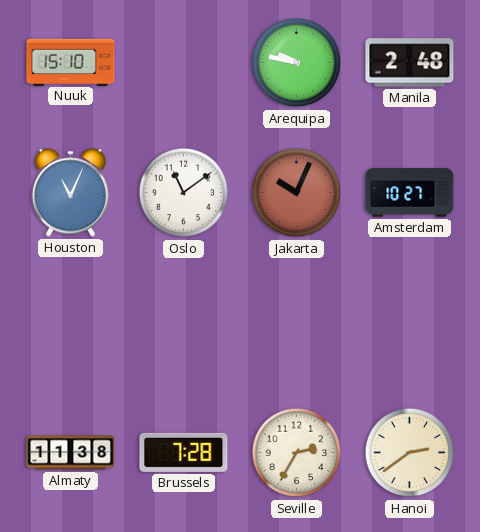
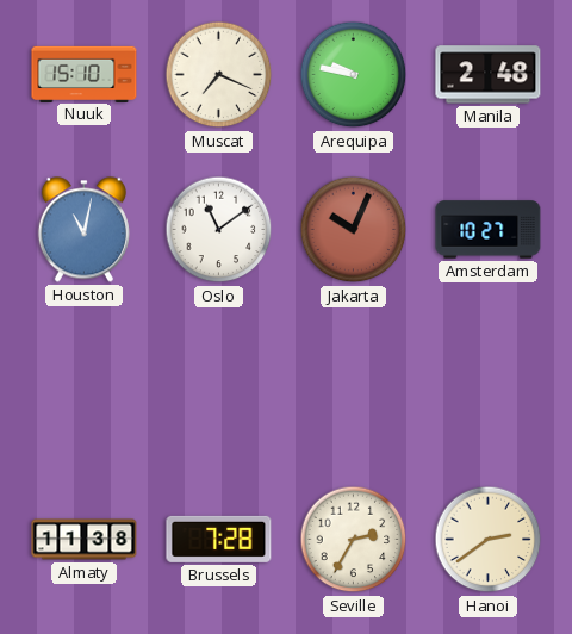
Muscat: none -> 7:19 (219, 75)
Houston: 11:04 -> 11:02 (83, 230)
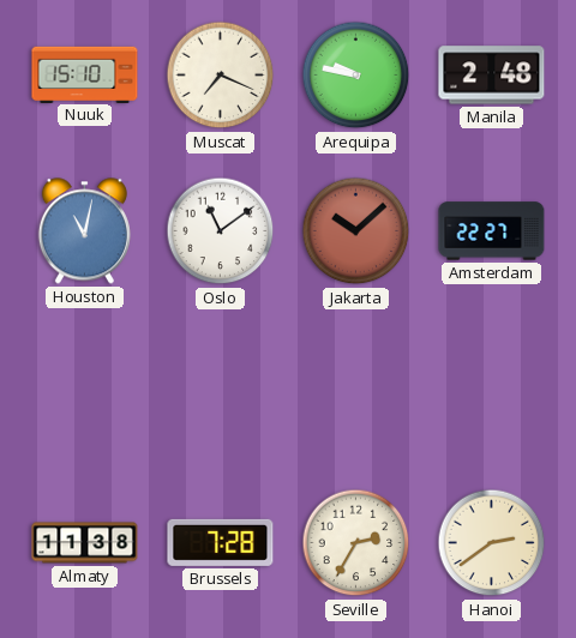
Jakarta: 10:04 -> 10:08 (356, 231)
Amsterdam: 10:27 -> 22:27 (492, 231)
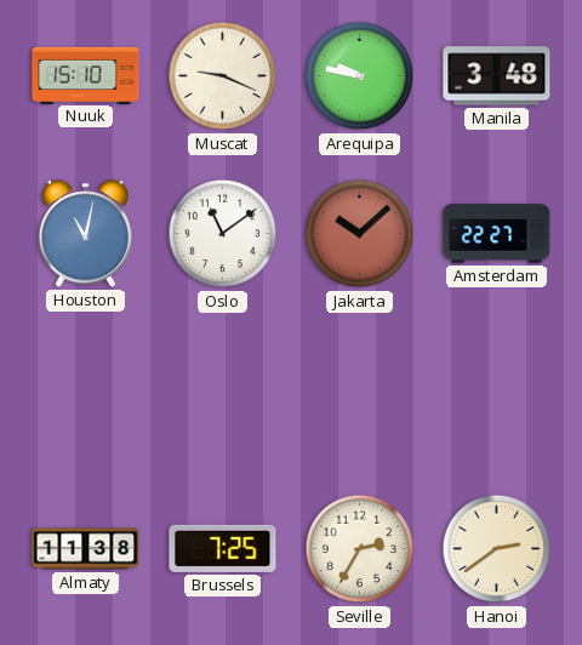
Muscat: 7:19 -> 9:19 (223, 76)
Manila: 2:48 -> 3:48 (497, 76)
Brussels: 7:28 -> 7:25 (223, 548)
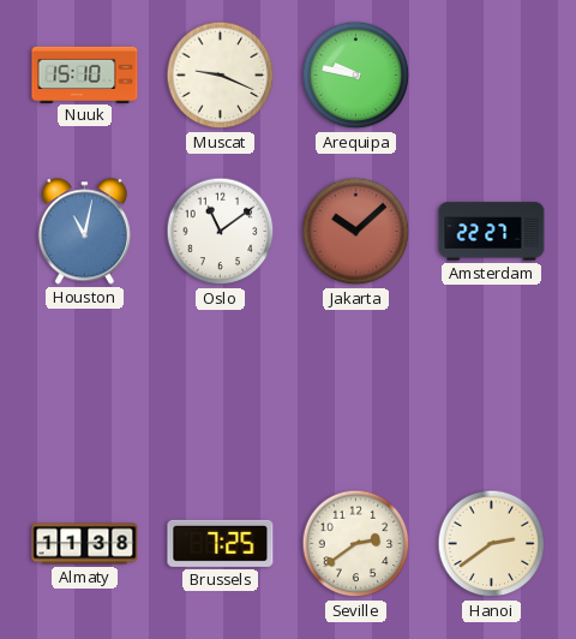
Manila: 3:48 -> none (497, 76)
Seville: 2:35 -> 2:39 (356, 544)
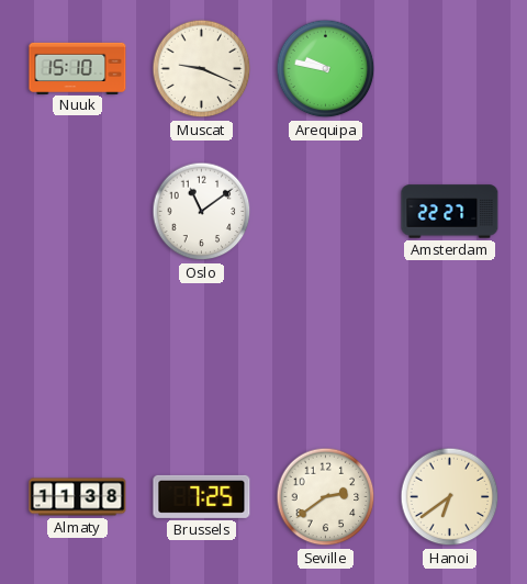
Houston: 11:02 -> none (84, 232)
Jakarta: 10:08 -> none (356, 232)
Hanoi: 2:39 -> 6:39 (450, 497)
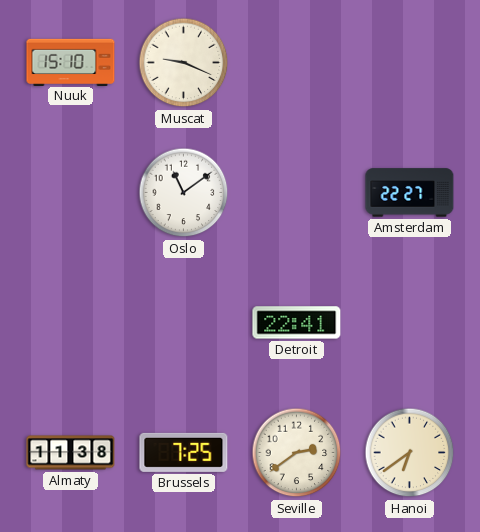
Arequipa: 9:47 -> none (326, 69)
Detroit: none -> 22:41 (297, 323)
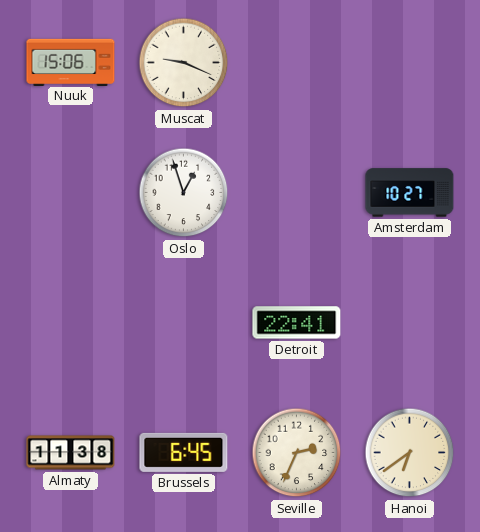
Nuuk: 15:10 -> 15:06 (71, 62)
Oslo: 11:09 -> 12:57 (184, 193)
Amsterdam: 22:27 -> 10:27 (410, 193)
Brussels: 7:25 -> 6:45 (184, 452)
Seville: 2:39 -> 2:34 (297, 453)
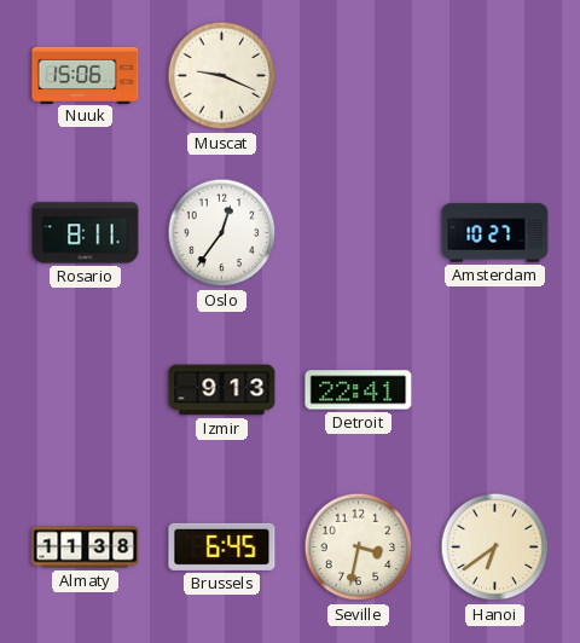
Rosario: none -> 8:11 (86, 233)
Oslo: 12:57 -> 12:36 (222, 233)
Izmir: none -> 9:13 (222, 390)
Seville: 2:34 -> 3:32 (359, 548)
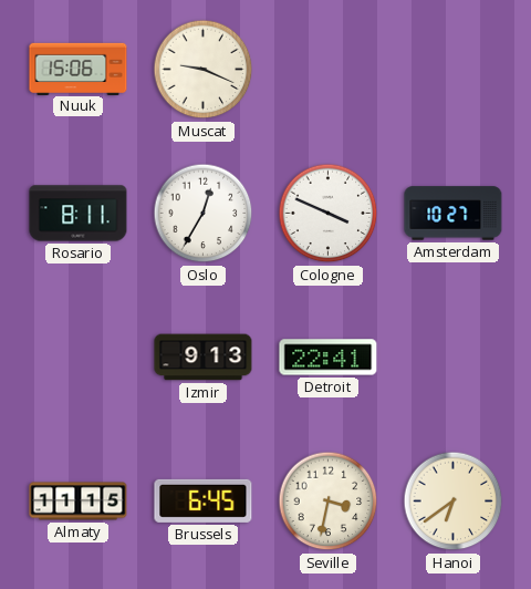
Oslo: 12:36 -> 12:35 (204, 214)
Cologne: none -> 3:49 (329, 214)
Almaty: 11:38 -> 11:15 (79, 502)
